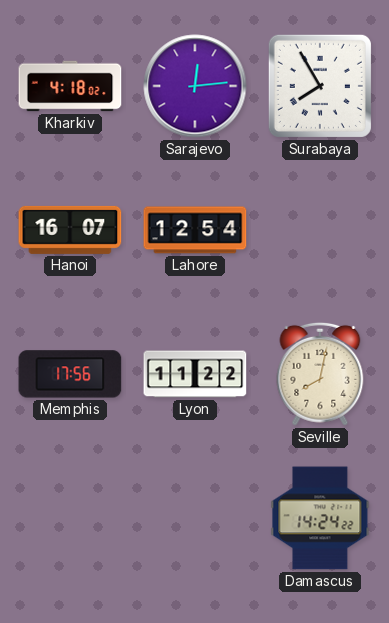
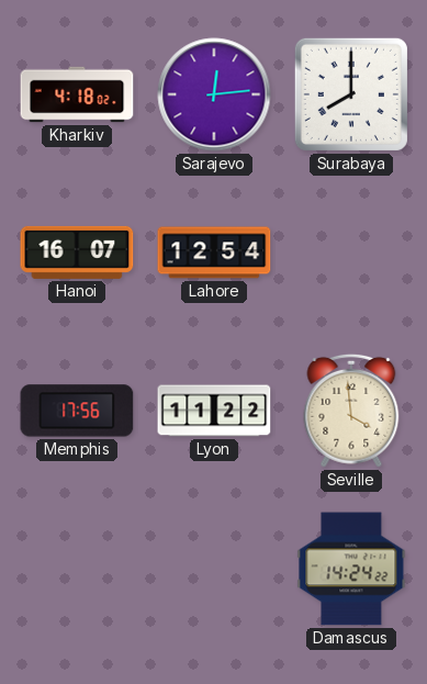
Surabaya: 7:55 -> 8:00 (351, 94)
Seville: 8:02 -> 3:59 (351, 411)
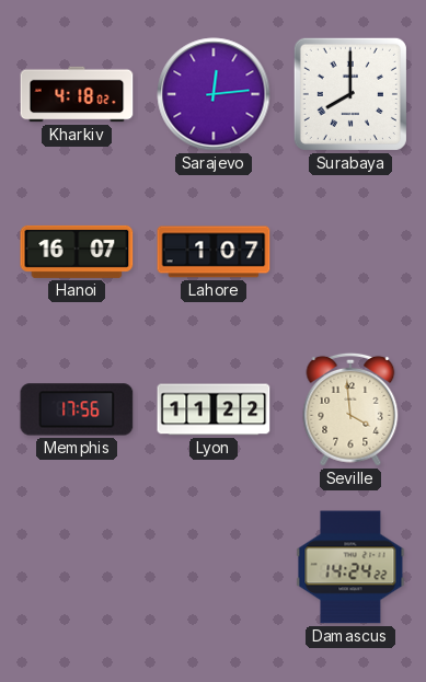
Lahore: 12:54 -> 1:07 (214, 252)
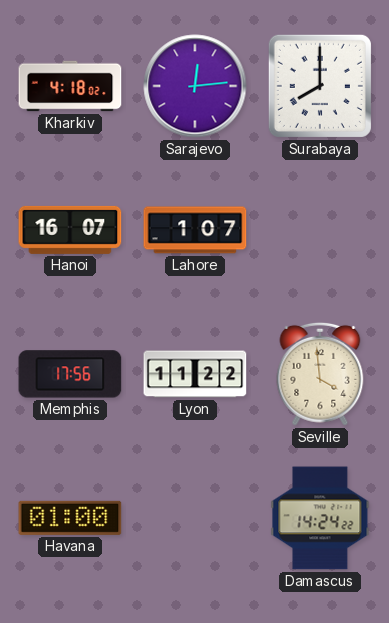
Havana: none -> 01:00 (70, 518)
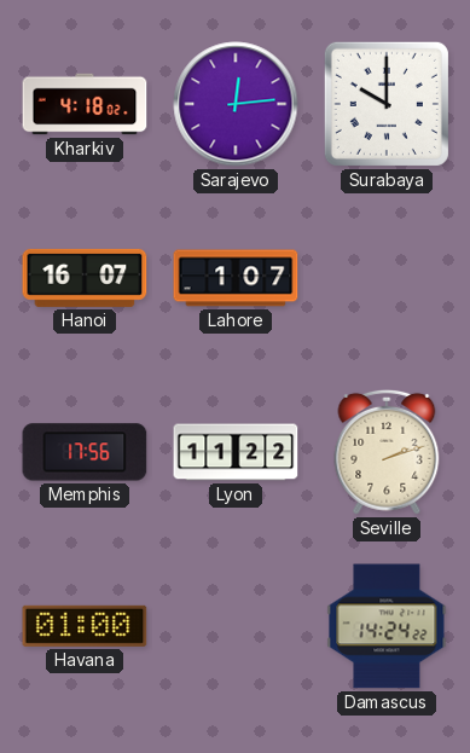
Surabaya: 8:00 -> 10:00 (387, 104)
Seville: 3:59 -> 2:12 (387, 452)
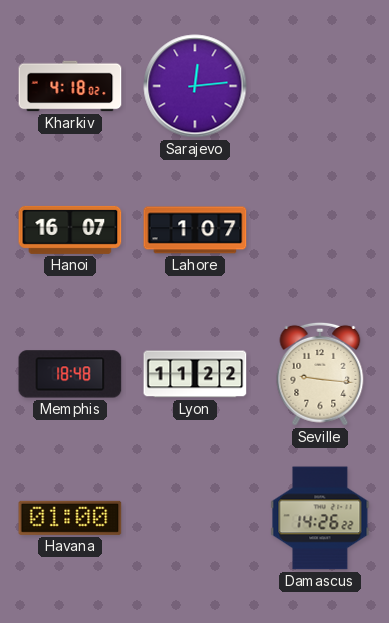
Surabaya: 10:00 -> none (387, 104)
Memphis: 17:56 -> 18:48 (70, 374)
Seville: 2:12 -> 9:16 (320, 374)
Damascus: 14:24 -> 14:26 (320, 518)
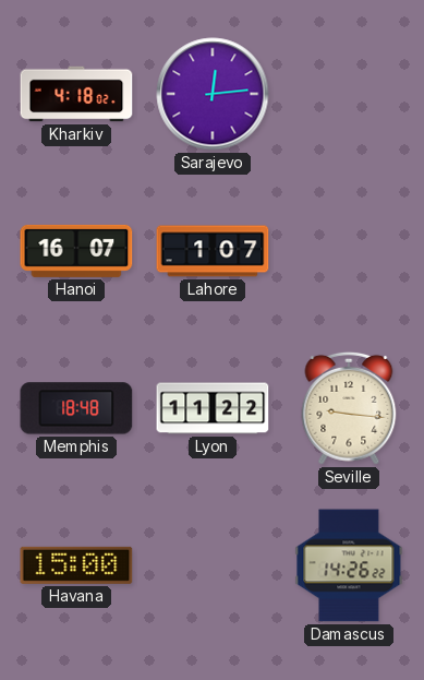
Havana: 01:00 -> 15:00 (76, 565)
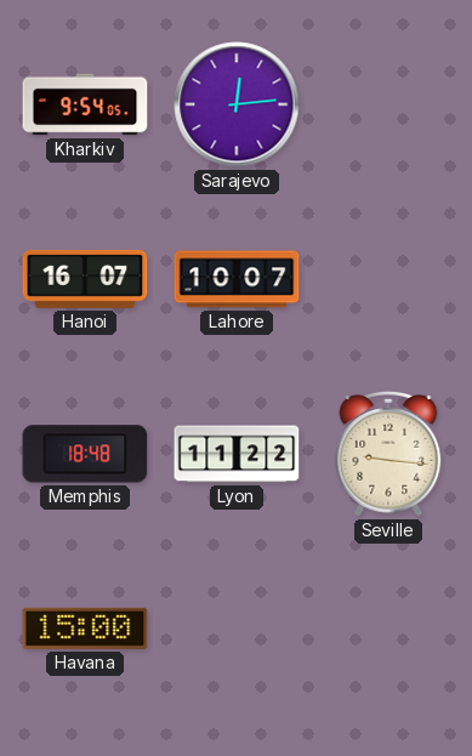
Kharkiv: 4:18 -> 9:54 (85, 104)
Lahore: 1:07 -> 10:07 (237, 279)
Damascus: 14:26 -> none (349, 565)
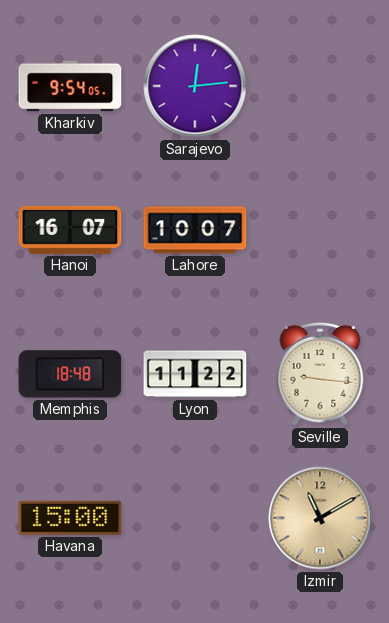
Izmir: none -> 11:10 (320, 518)
